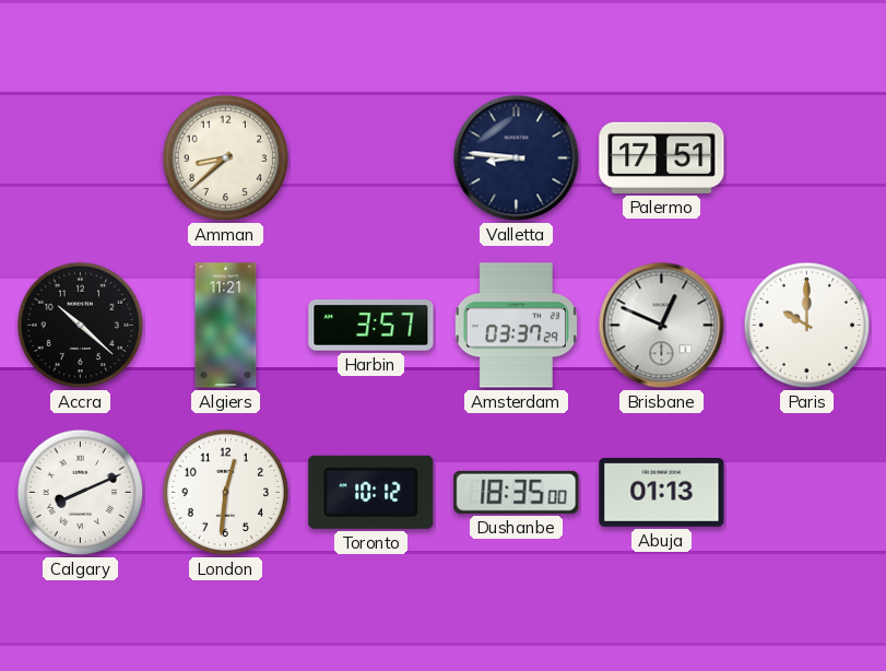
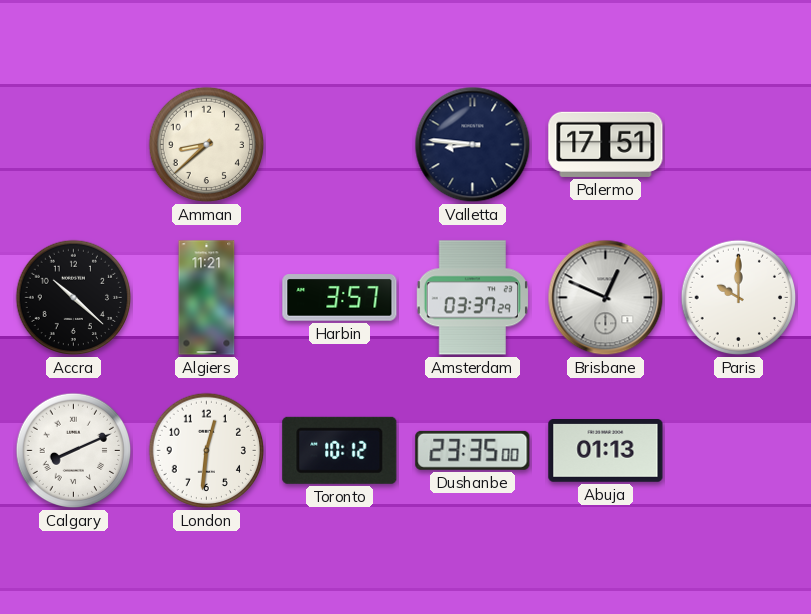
Dushanbe: 18:35 -> 23:35 (473, 450)
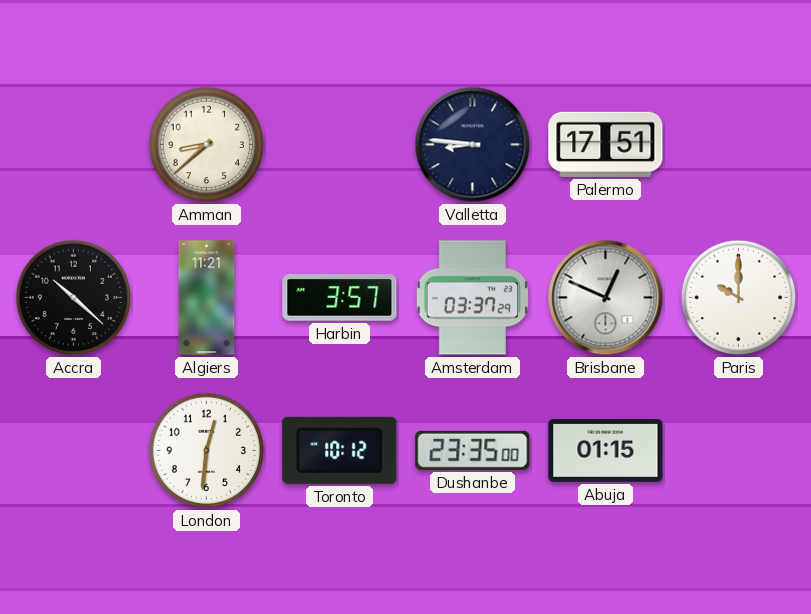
Calgary: 8:11 -> none (74, 451)
Abuja: 01:13 -> 01:15 (606, 451)
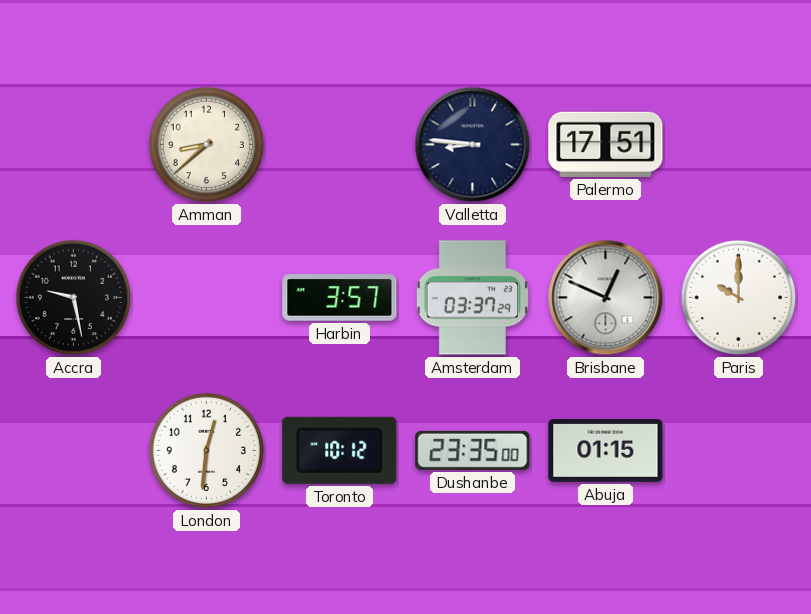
Accra: 10:22 -> 9:28 (74, 298)
Algiers: 11:21 -> none (207, 298)
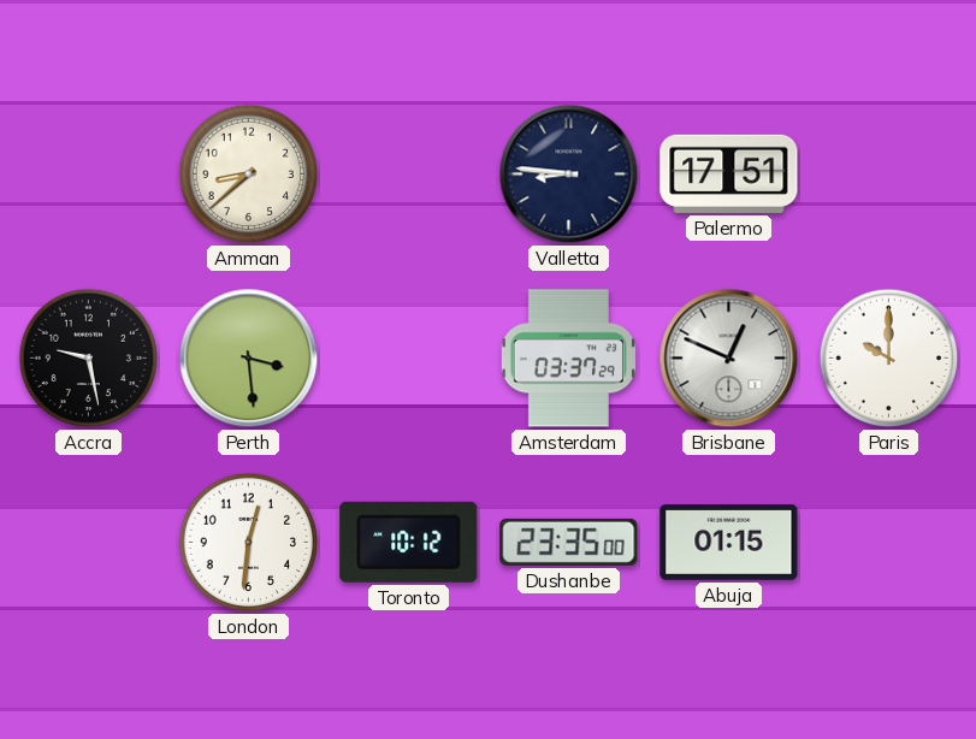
Perth: none -> 3:29 (249, 359)
Harbin: 3:57 -> none (340, 298)
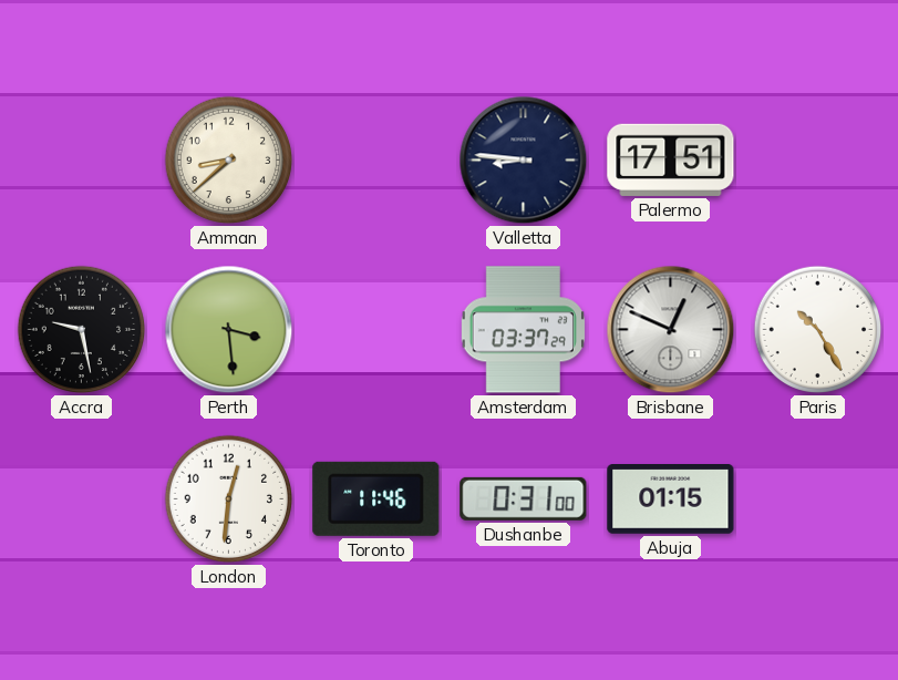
Paris: 10:00 -> 10:25 (818, 330)
Toronto: 10:12 -> 11:46 (376, 498)
Dushanbe: 23:35 -> 0:31 (524, 498)
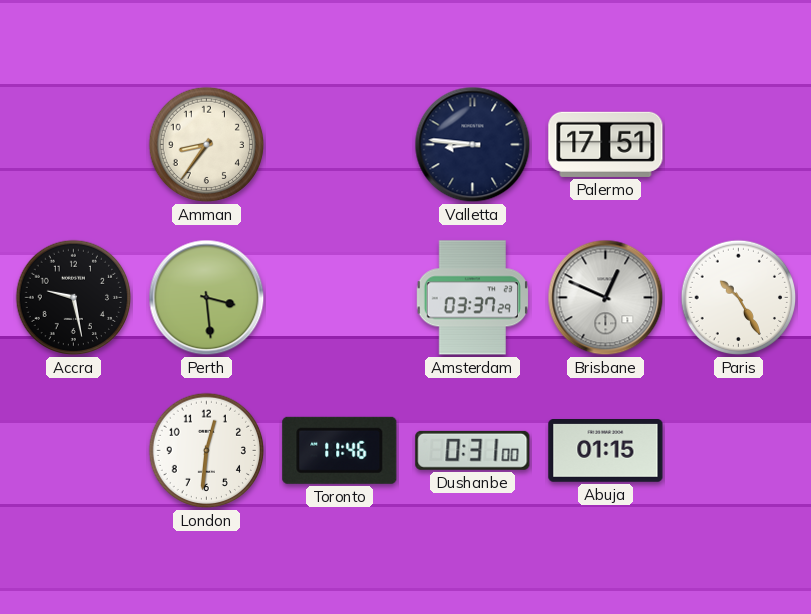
Amman: 8:38 -> 8:36 (207, 145)
